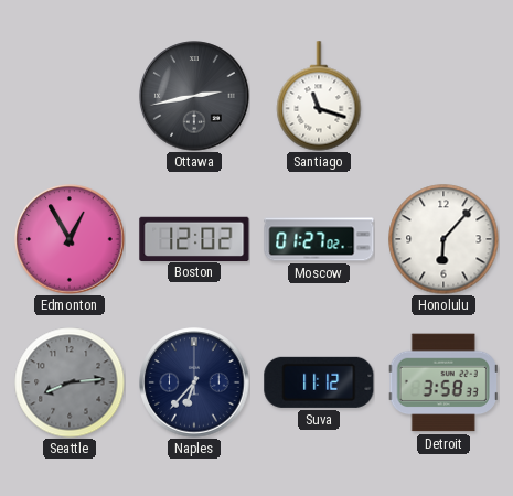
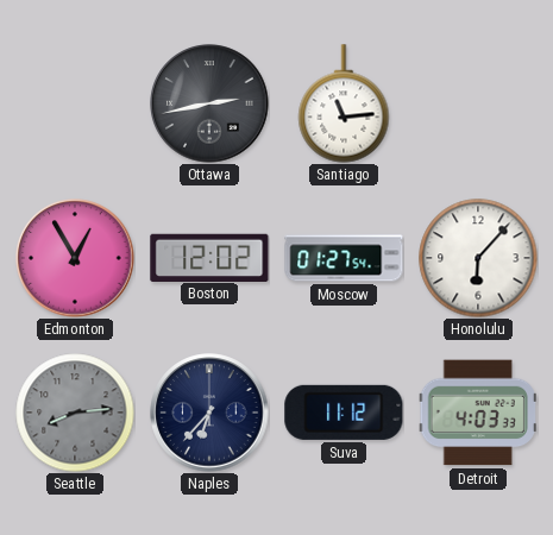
Santiago: 11:18 -> 11:14 (344, 103)
Moscow: 01:27:02 -> 01:27:54 (344, 258)
Detroit: 3:58 -> 4:03 (478, 413)
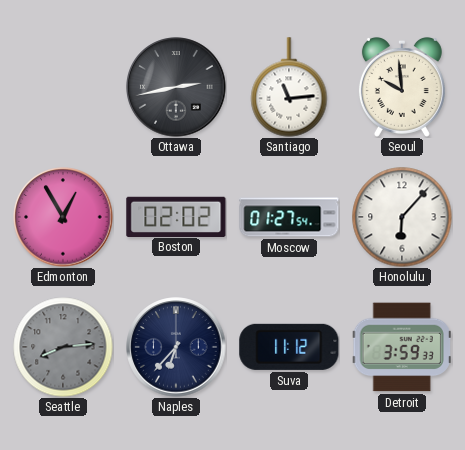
Seoul: none -> 9:59 (402, 87)
Boston: 12:02 -> 02:02 (176, 216)
Detroit: 4:03 -> 3:59 (402, 347)
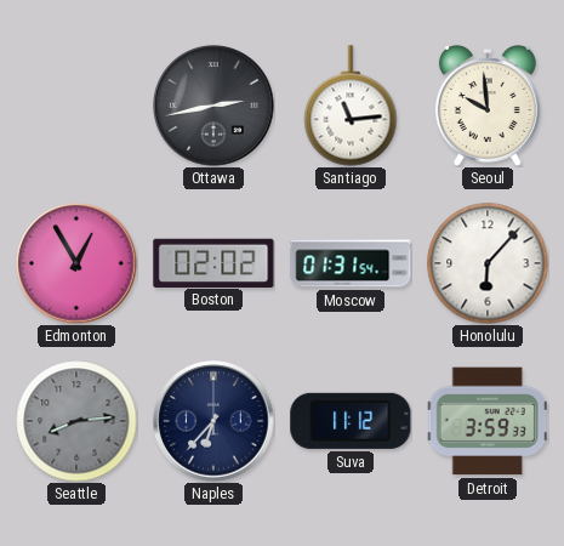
Moscow: 01:27 -> 01:31 (351, 263)
